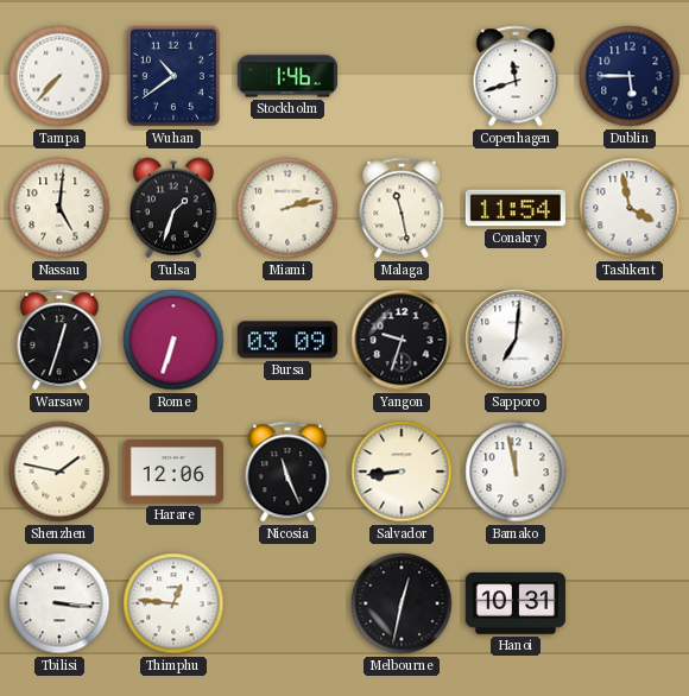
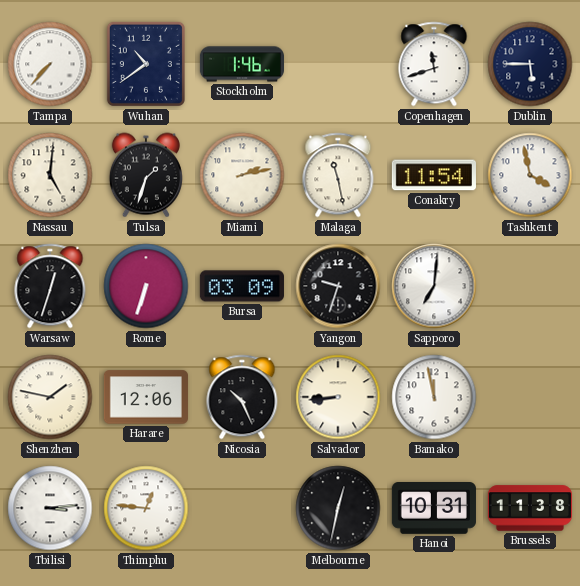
Nicosia: 11:26 -> 10:26 (242, 397)
Tbilisi: 3:16 -> 3:14 (50, 508)
Brussels: none -> 11:38 (530, 508)
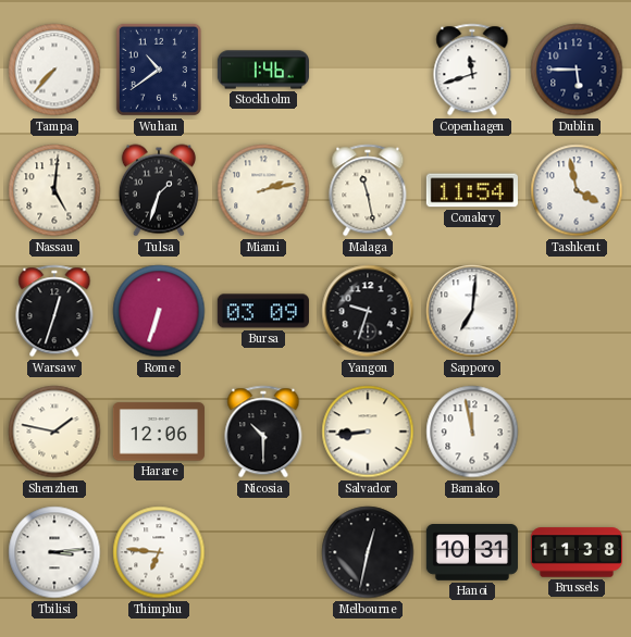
Nicosia: 10:26 -> 10:30 (263, 432)
Thimphu: 12:46 -> 6:46 (159, 552)
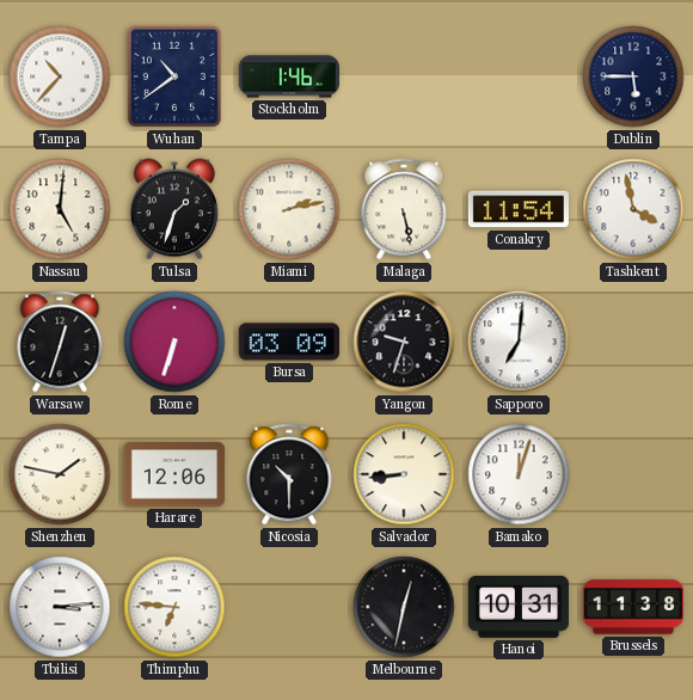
Tampa: 7:37 -> 10:37 (60, 76)
Copenhagen: 11:42 -> none (472, 70)
Malaga: 11:28 -> 5:28 (404, 209)
Bamako: 11:58 -> 12:03 (519, 474)
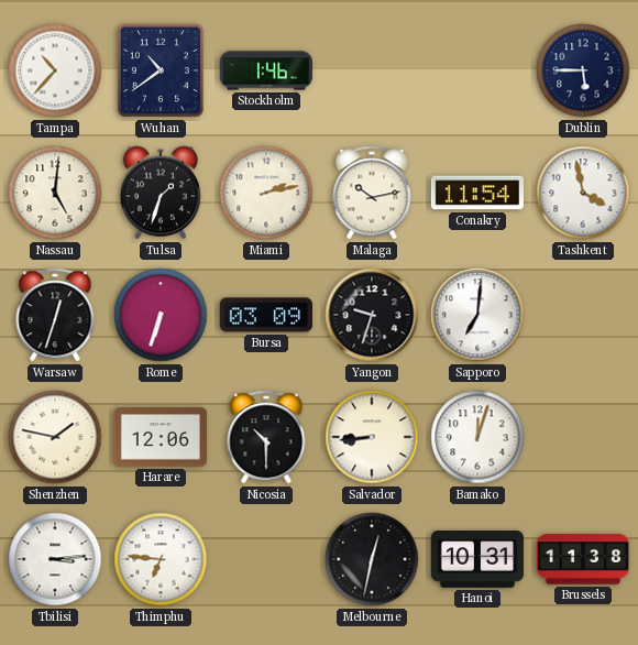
Malaga: 5:28 -> 10:13 (372, 193)
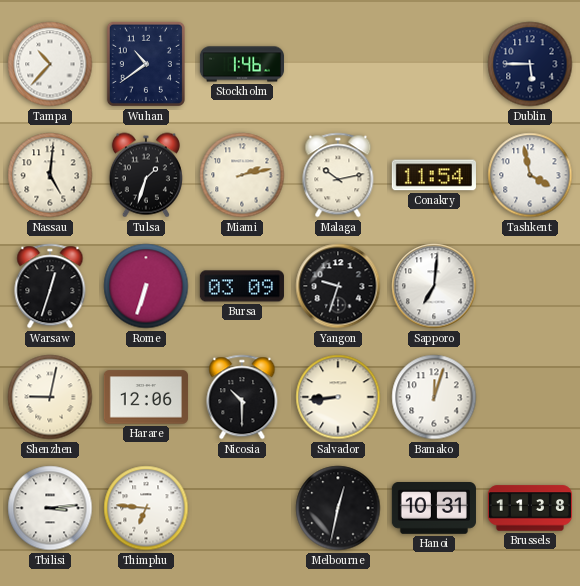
Shenzhen: 1:47 -> 9:02 (50, 397)
